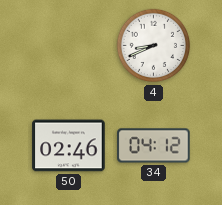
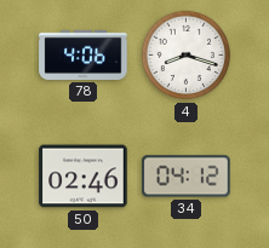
78: none -> 4:06 (84, 54)
4: 8:41 -> 8:18 (187, 56)
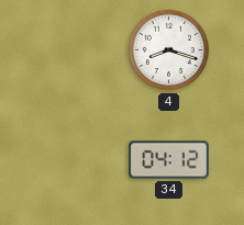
78: 4:06 -> none (84, 54)
50: 02:46 -> none (84, 177)
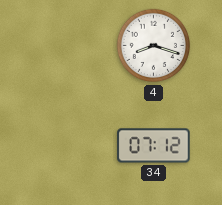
34: 04:12 -> 07:12 (154, 146)
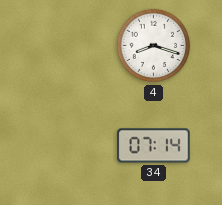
34: 07:12 -> 07:14 (154, 146)
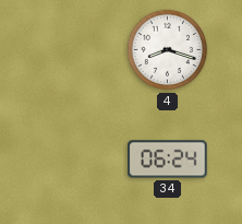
34: 07:14 -> 06:24 (168, 160)
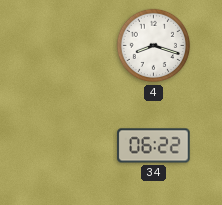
34: 06:24 -> 06:22 (154, 146)
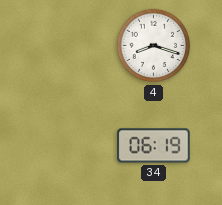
34: 06:22 -> 06:19 (154, 146)
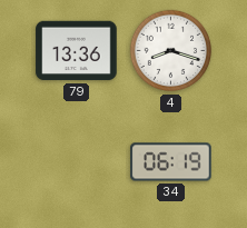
79: none -> 13:36 (77, 51)
